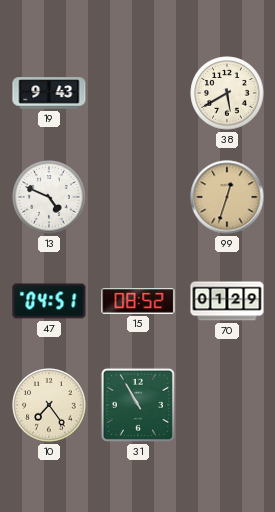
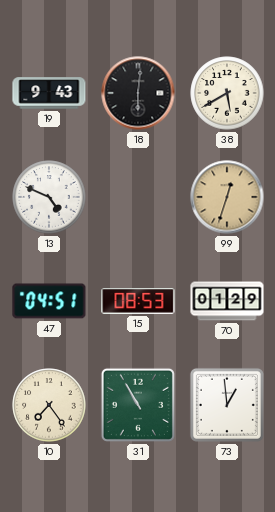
18: none -> 6:01 (138, 93)
15: 08:52 -> 08:53 (138, 301)
73: none -> 12:59 (227, 405)
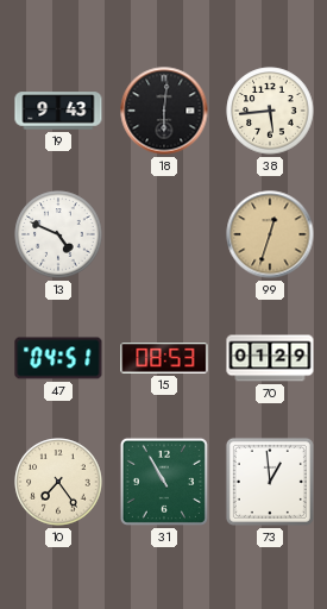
38: 5:40 -> 5:44 (270, 111)
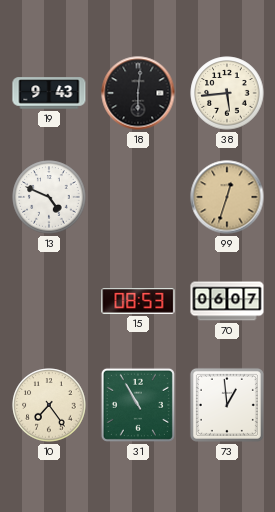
47: 04:51 -> none (58, 358)
70: 01:29 -> 06:07 (227, 301)
